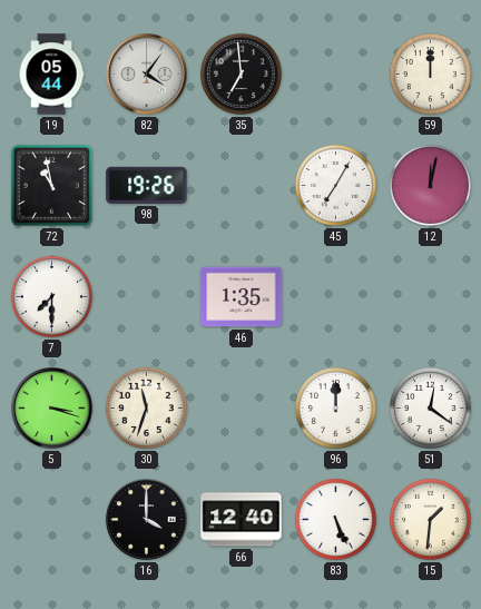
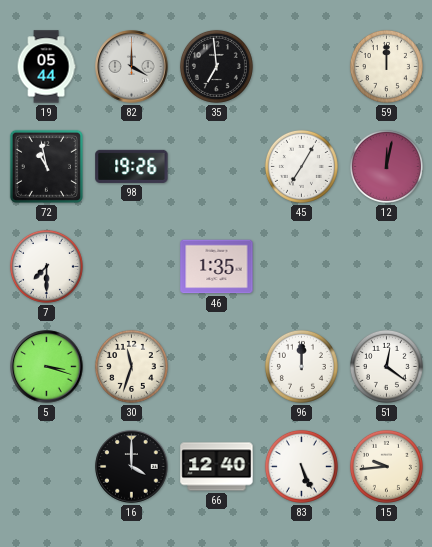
82: 4:06 -> 4:00 (132, 67)
15: 1:31 -> 9:44 (386, 466)
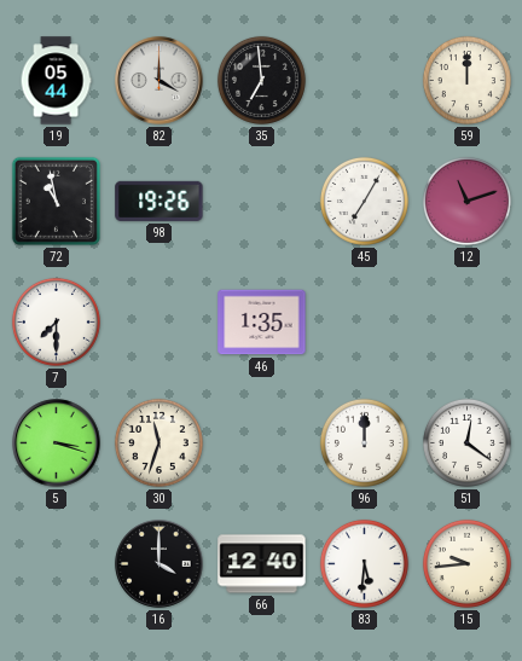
12: 12:02 -> 11:12 (466, 201)
83: 5:26 -> 5:31 (364, 563)
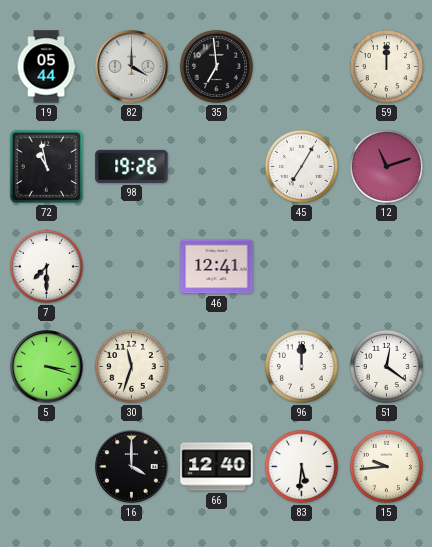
46: 1:35 -> 12:41 (217, 267)
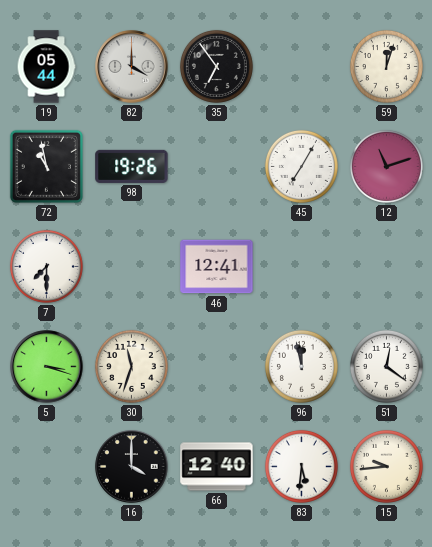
35: 6:59 -> 6:54 (216, 66)
59: 12:00 -> 12:03 (386, 66)
96: 12:00 -> 11:58 (301, 366)
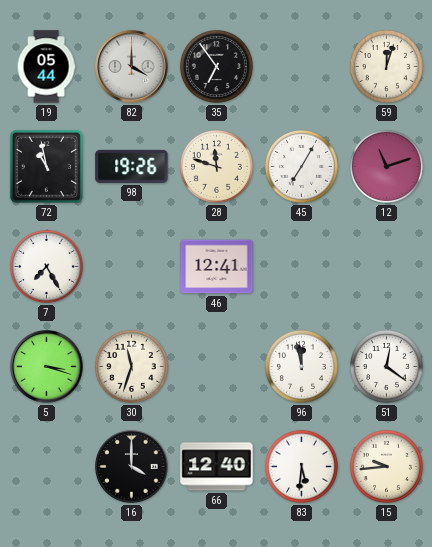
28: none -> 11:48 (216, 166)
7: 7:30 -> 7:25 (46, 266)
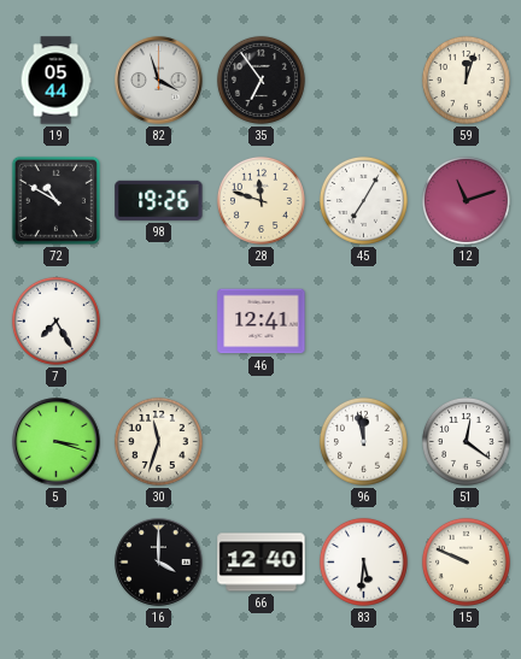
82: 4:00 -> 3:57 (159, 81)
72: 10:58 -> 10:50 (55, 200)
15: 9:44 -> 9:49 (466, 561)
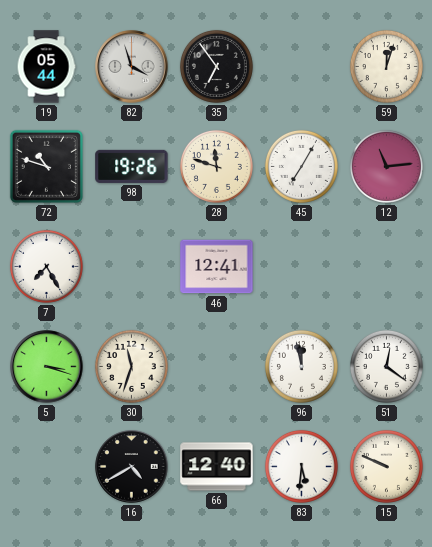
72: 10:50 -> 10:48 (46, 166)
12: 11:12 -> 11:14 (386, 166)
16: 4:00 -> 4:40 (132, 467)
